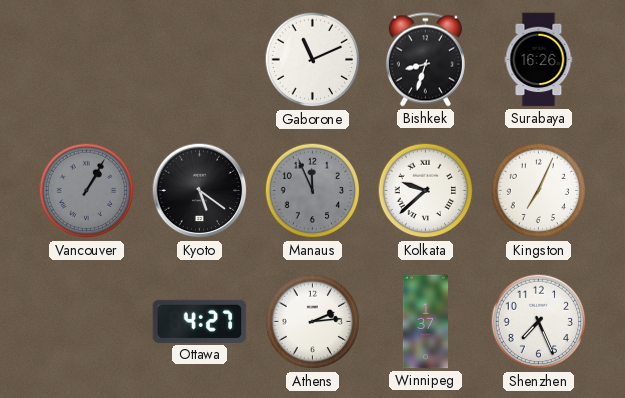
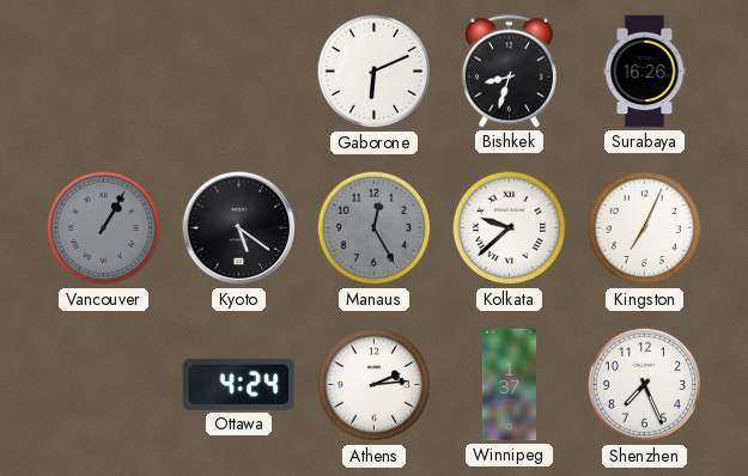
Gaborone: 11:11 -> 6:11 (375, 72)
Manaus: 11:56 -> 12:25 (375, 228)
Ottawa: 4:27 -> 4:24 (239, 384)
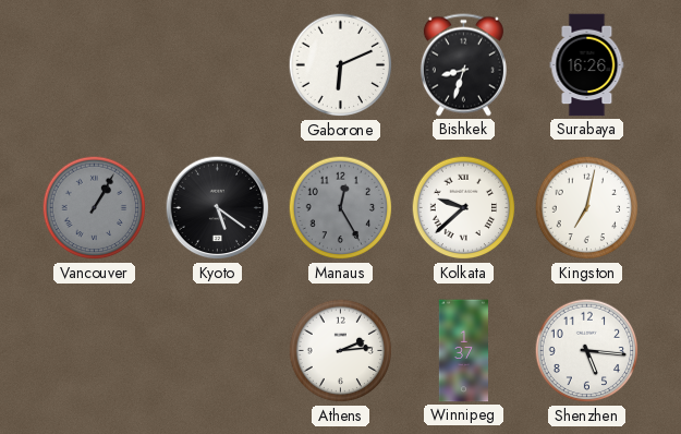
Kingston: 7:04 -> 7:02 (587, 208)
Ottawa: 4:24 -> none (239, 384)
Shenzhen: 7:26 -> 5:16 (587, 351)
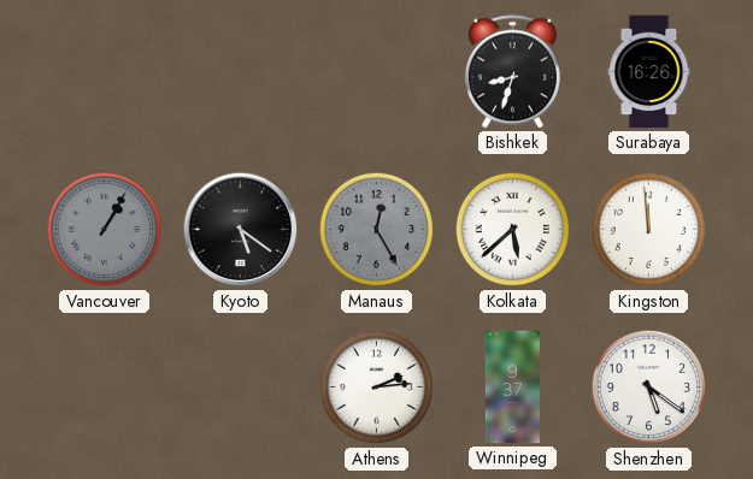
Gaborone: 6:11 -> none (341, 65)
Kolkata: 9:38 -> 5:38 (513, 230)
Kingston: 7:02 -> 11:59 (649, 230)
Winnipeg: 1:37 -> 9:37 (512, 388)
Shenzhen: 5:16 -> 5:21 (649, 388)
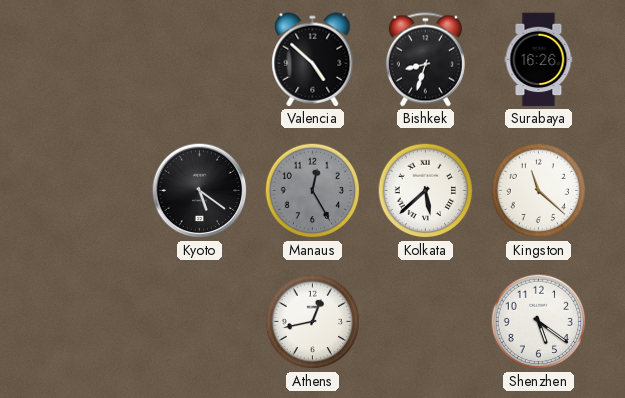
Valencia: none -> 4:52 (313, 60)
Vancouver: 1:05 -> none (105, 230)
Kingston: 11:59 -> 11:22 (539, 191)
Athens: 2:14 -> 12:43 (313, 322)
Winnipeg: 9:37 -> none (512, 388)
